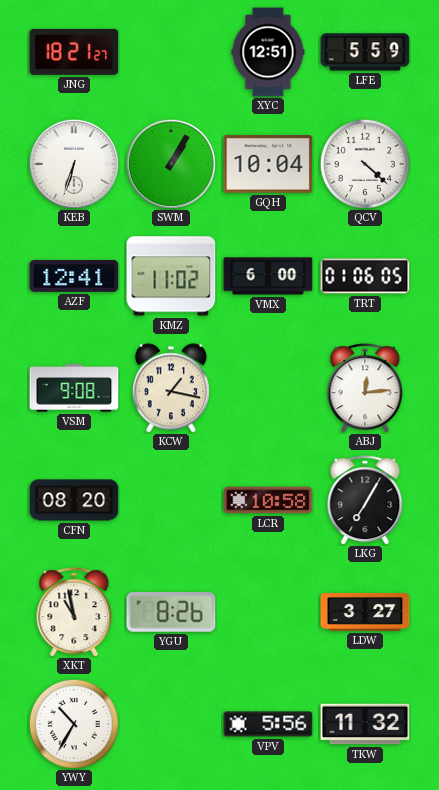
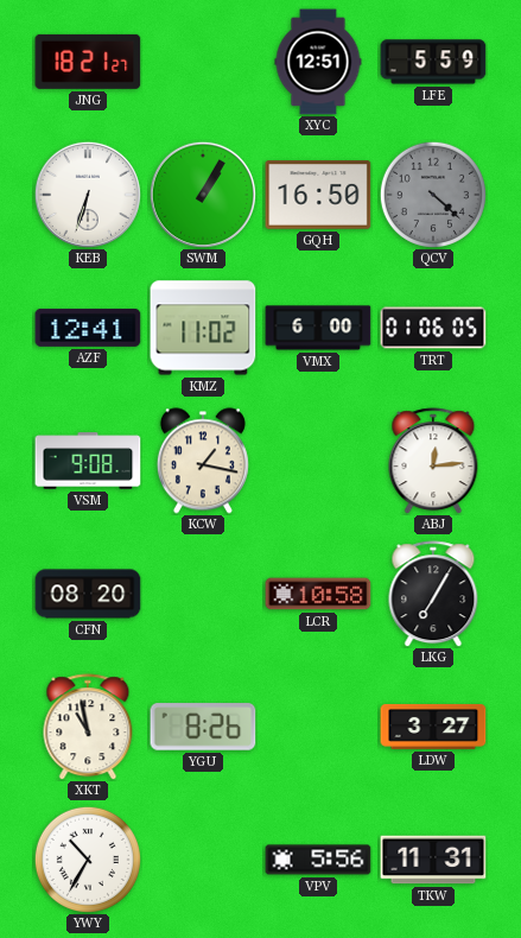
GQH: 10:04 -> 16:50 (318, 195)
QCV dial: white -> grey (433, 195)
TKW: 11:32 -> 11:31 (433, 860)
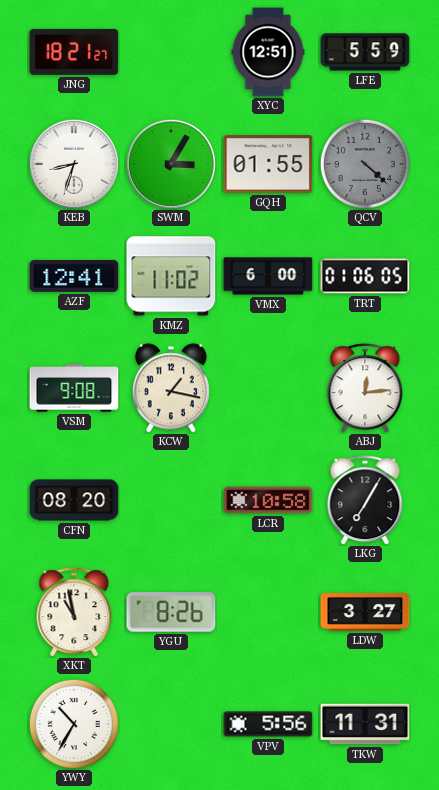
KEB: 6:33 -> 8:33 (74, 164)
SWM: 1:05 -> 3:05 (171, 164)
GQH: 16:50 -> 01:55 (268, 164)
